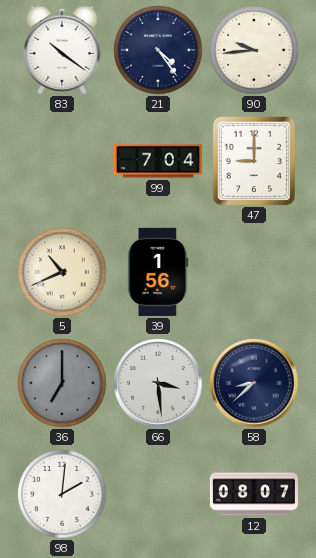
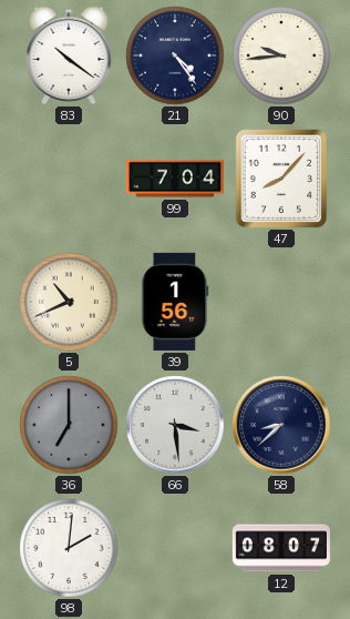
47: 9:00 -> 8:07 (281, 179)
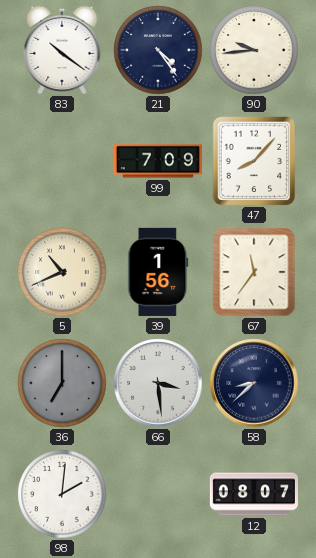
99: 7:04 -> 7:09 (158, 161)
67: none -> 11:36 (254, 272)
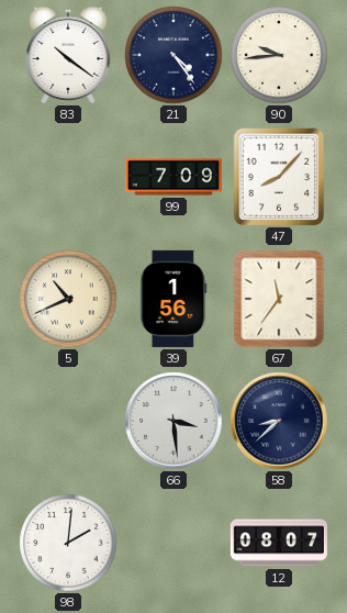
36: 7:00 -> none (62, 383)
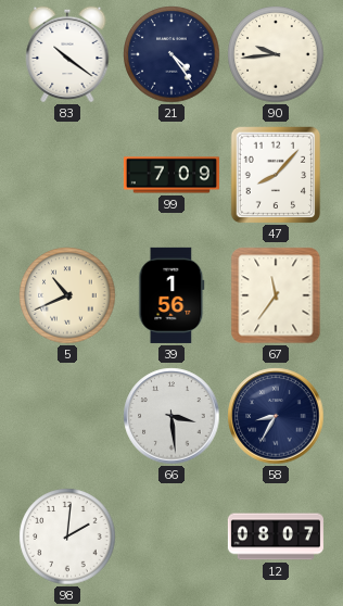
58: 8:38 -> 8:35 (276, 416)
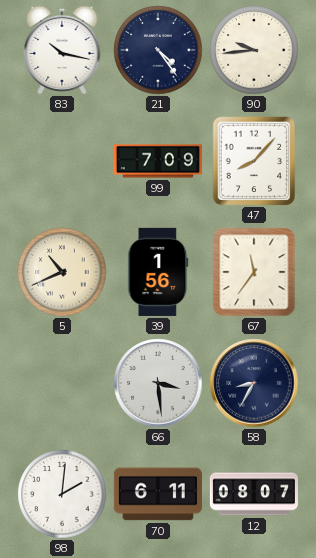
83: 10:21 -> 10:17 (62, 50)
70: none -> 6:11 (158, 494)
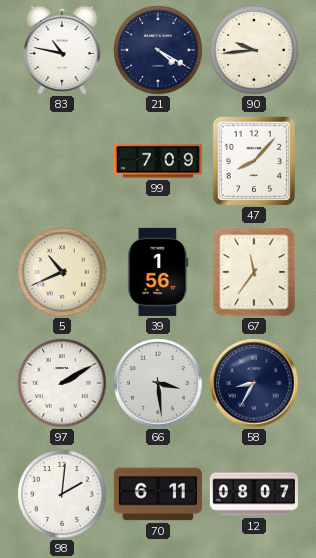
83: 10:17 -> 10:47 (62, 50)
21: 4:24 -> 4:20 (158, 50)
97: none -> 2:10 (62, 383)
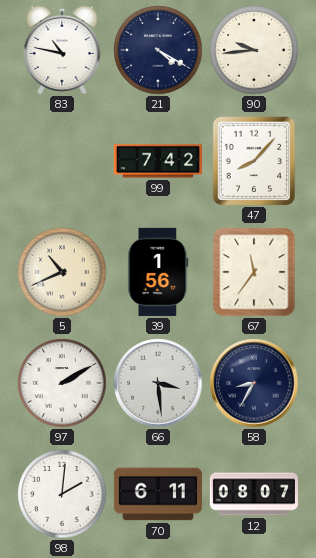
99: 7:09 -> 7:42 (158, 161)
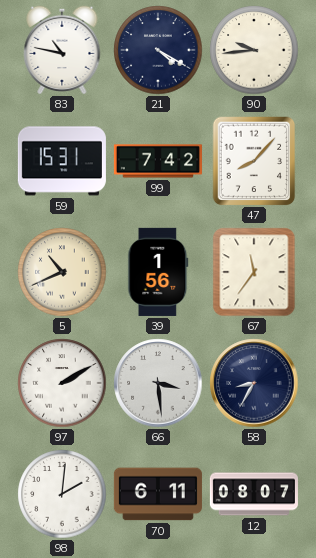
59: none -> 15:31 (62, 161)
